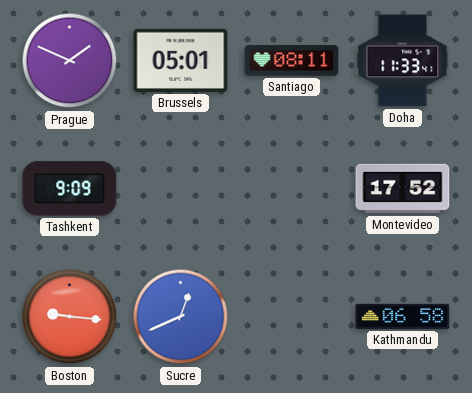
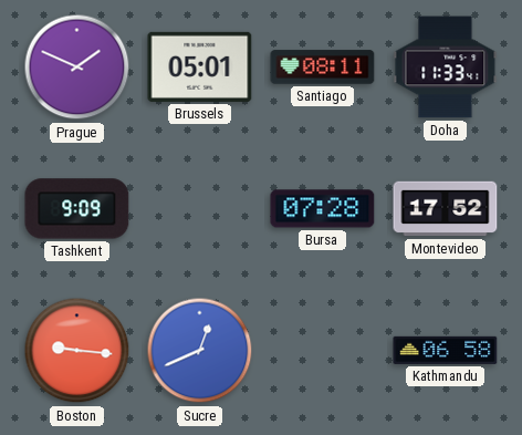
Bursa: none -> 07:28 (323, 209)
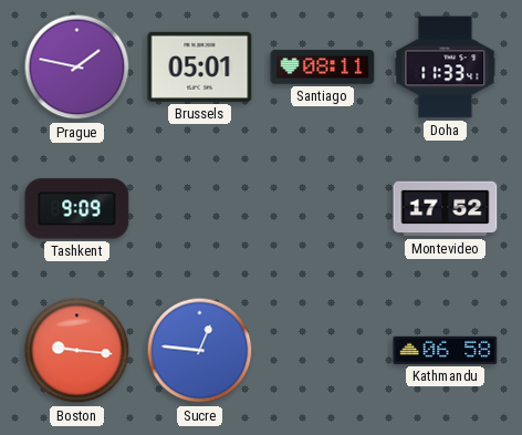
Prague: 1:49 -> 1:47 (77, 68)
Bursa: 07:28 -> none (323, 209)
Sucre: 12:41 -> 12:46 (200, 351)
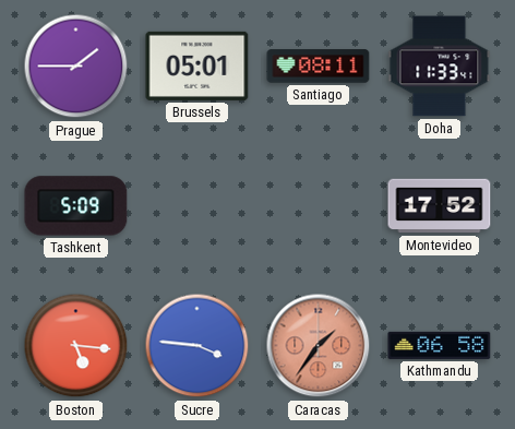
Prague: 1:47 -> 1:45 (76, 67)
Tashkent: 9:09 -> 5:09 (76, 206)
Boston: 9:16 -> 5:16 (76, 346)
Sucre: 12:46 -> 3:46 (197, 346)
Caracas: none -> 1:36 (319, 346)
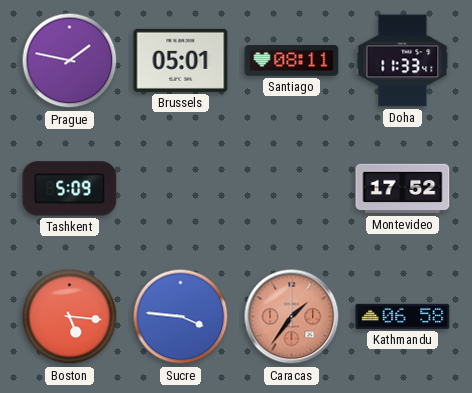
Prague: 1:45 -> 1:47 (70, 61)
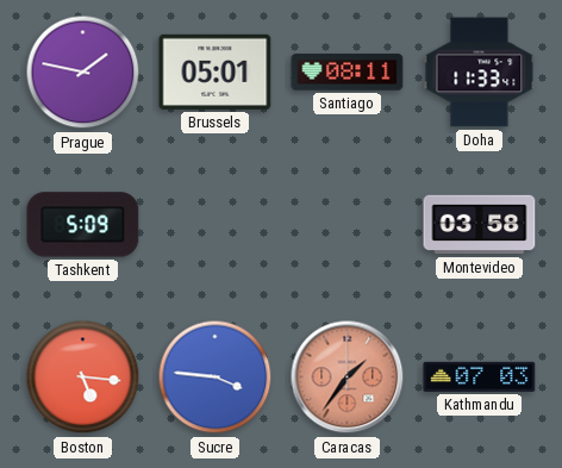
Montevideo: 17:52 -> 03:58 (480, 225)
Kathmandu: 06:58 -> 07:03 (480, 376)
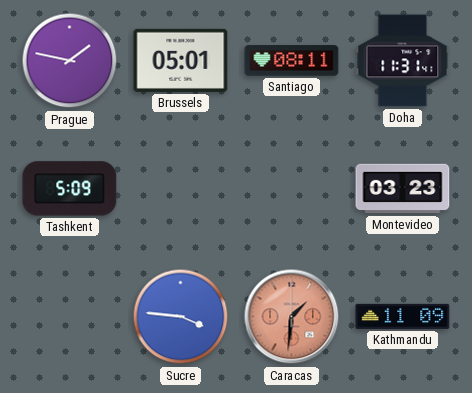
Doha: 11:33 -> 11:31 (403, 61)
Montevideo: 03:58 -> 03:23 (403, 189)
Boston: 5:16 -> none (83, 377)
Caracas: 1:36 -> 1:31 (292, 317)
Kathmandu: 07:03 -> 11:09 (403, 316)
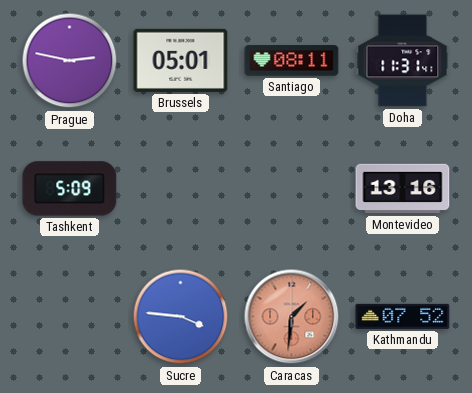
Prague: 1:47 -> 2:47 (70, 61)
Montevideo: 03:23 -> 13:16 (403, 189)
Kathmandu: 11:09 -> 07:52 (403, 316)
